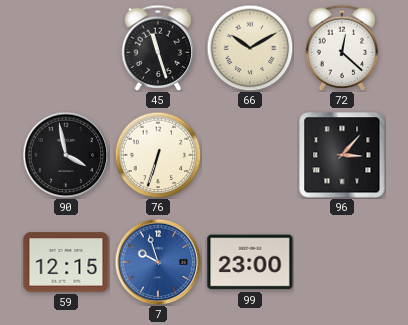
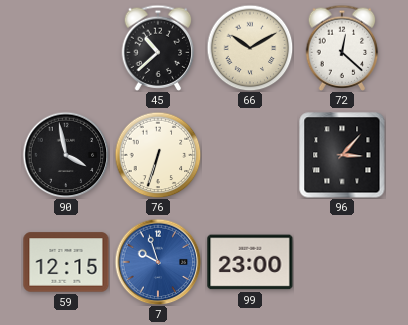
45: 11:27 -> 10:38 (158, 48)
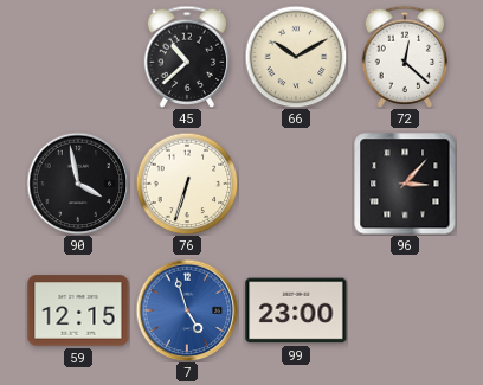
7: 9:57 -> 4:57 (187, 310)
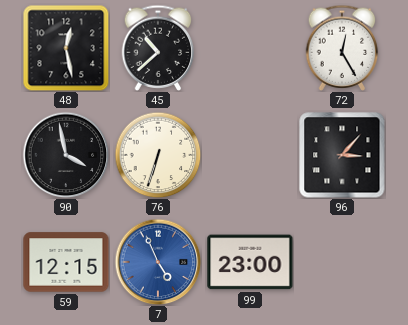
48: none -> 12:28 (66, 48)
66: 10:10 -> none (296, 57)
72: 12:22 -> 12:25 (342, 48)
7: 4:57 -> 4:56 (158, 262)
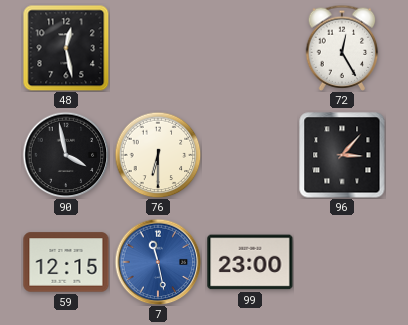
45: 10:38 -> none (158, 48)
76: 6:33 -> 6:30 (158, 155)
7: 4:56 -> 11:28 (158, 262)
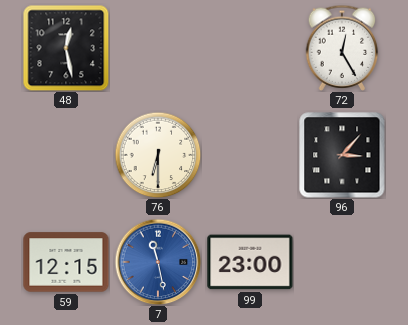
90: 3:58 -> none (66, 155)
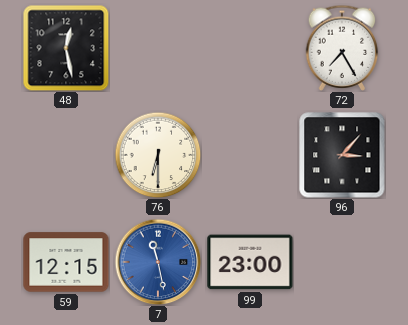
72: 12:25 -> 7:25 (342, 48)
